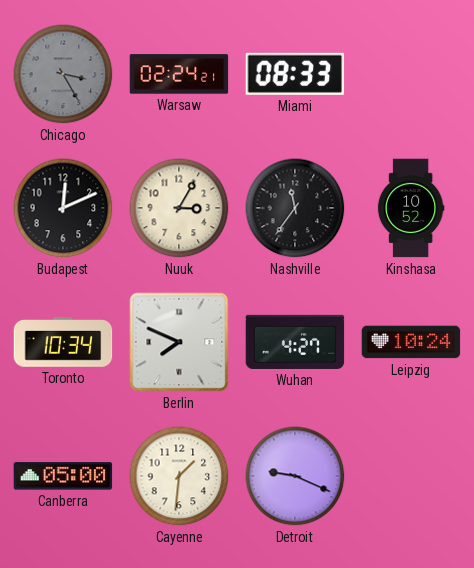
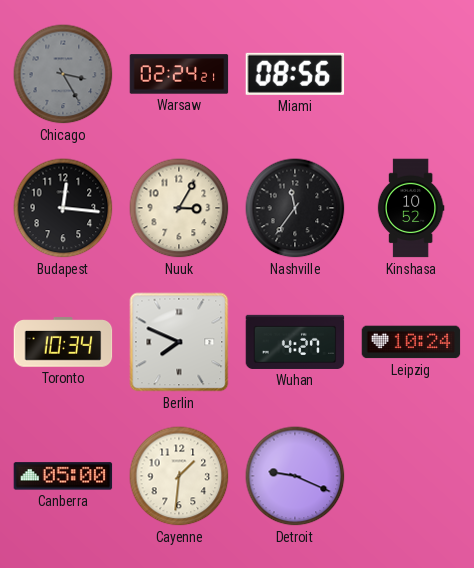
Miami: 08:33 -> 08:56 (295, 74)
Budapest: 12:11 -> 12:16 (63, 208)
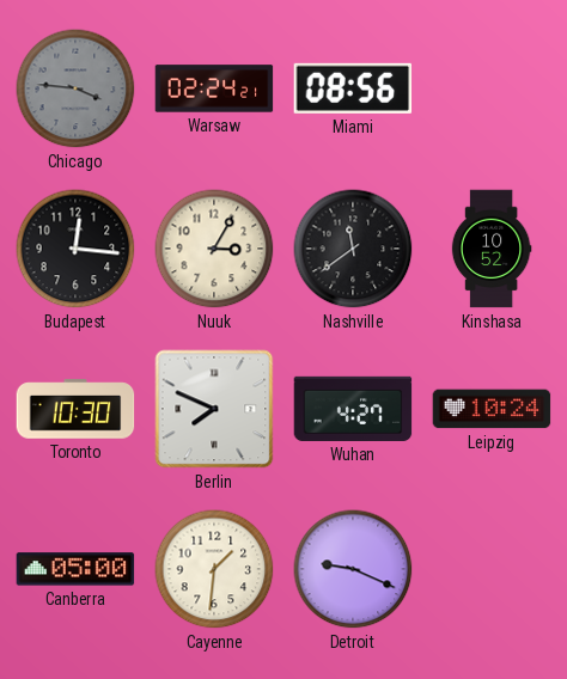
Chicago: 3:25 -> 3:46 (75, 88)
Nashville: 11:36 -> 11:39 (353, 249)
Toronto: 10:34 -> 10:30 (75, 409)
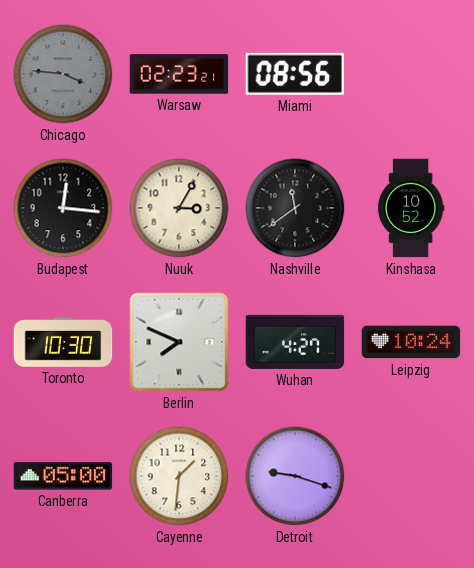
Warsaw: 02:24 -> 02:23 (179, 74)
Detroit: 9:19 -> 9:18 (295, 476)
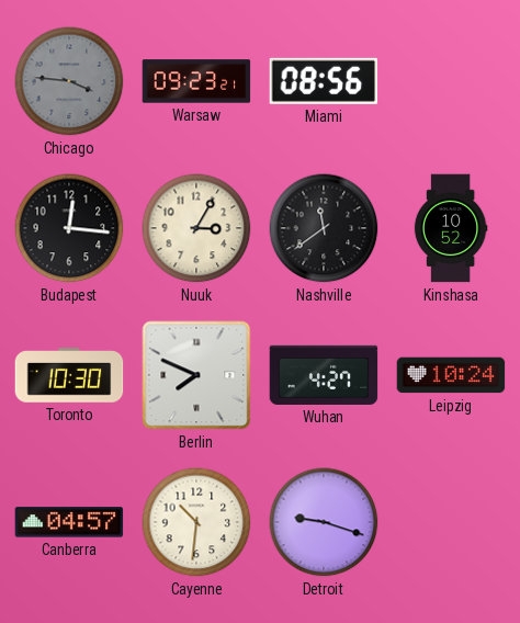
Warsaw: 02:23 -> 09:23 (196, 81)
Canberra: 05:00 -> 04:57 (69, 522)
Cayenne: 1:31 -> 10:31 (196, 522)
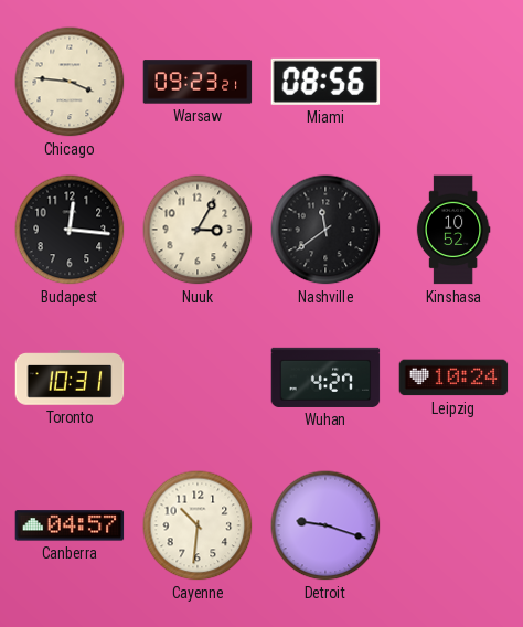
Chicago dial: grey -> cream (70, 82)
Toronto: 10:30 -> 10:31 (70, 378)
Berlin: 7:49 -> none (196, 375)
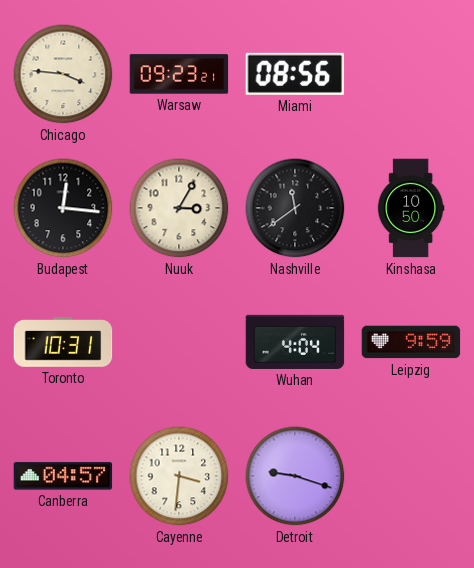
Kinshasa: 10:52 -> 10:50 (411, 208)
Wuhan: 4:27 -> 4:04 (295, 342)
Leipzig: 10:24 -> 9:59 (411, 342)
Cayenne: 10:31 -> 3:31 (179, 476)
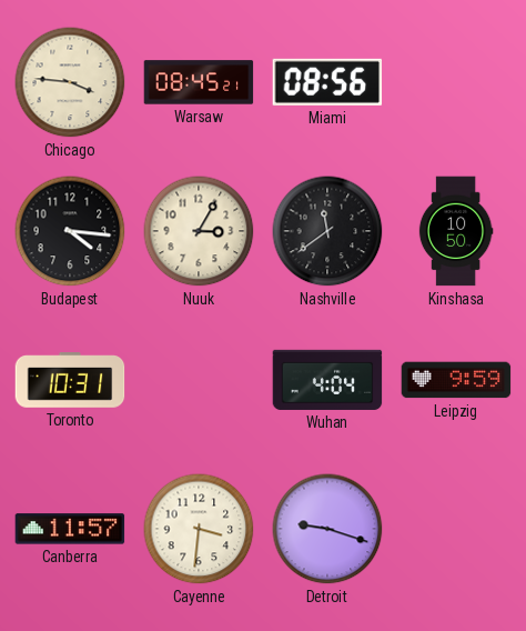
Warsaw: 09:23 -> 08:45 (199, 82)
Budapest: 12:16 -> 4:16 (70, 231)
Canberra: 04:57 -> 11:57 (70, 529)
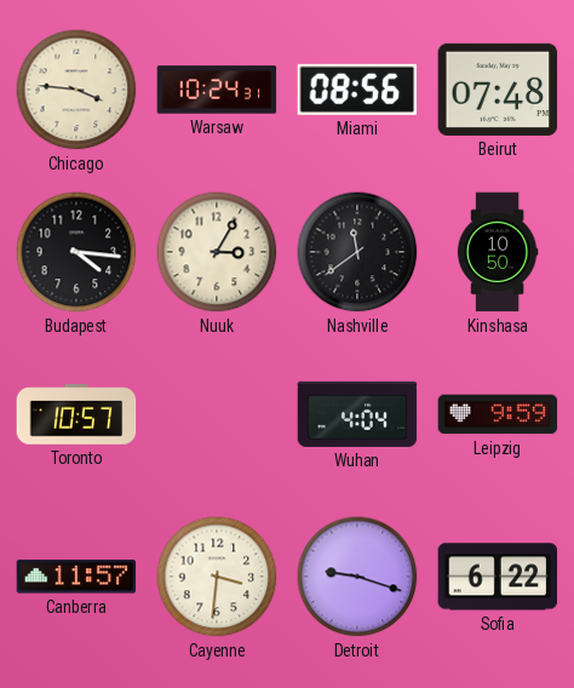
Warsaw: 08:45 -> 10:24 (217, 90)
Beirut: none -> 07:48 (498, 90)
Toronto: 10:31 -> 10:57 (76, 414)
Sofia: none -> 6:22 (498, 577)
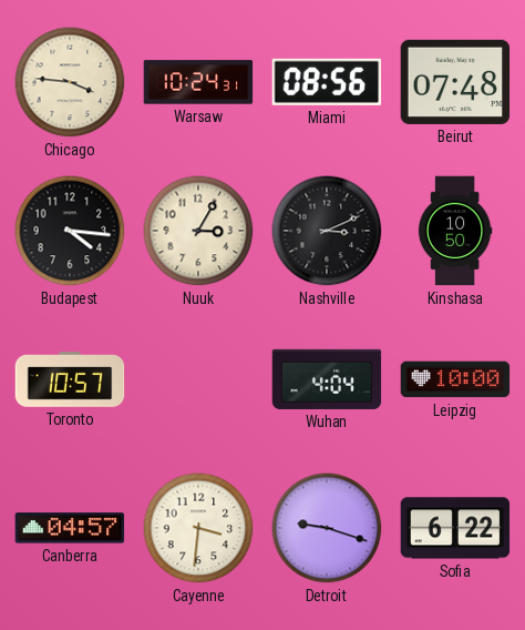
Nashville: 11:39 -> 3:11 (327, 231)
Leipzig: 9:59 -> 10:00 (455, 379)
Canberra: 11:57 -> 04:57 (70, 528)
